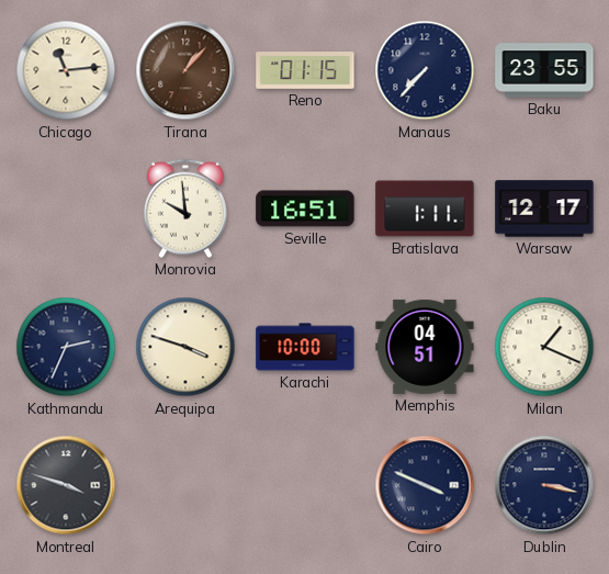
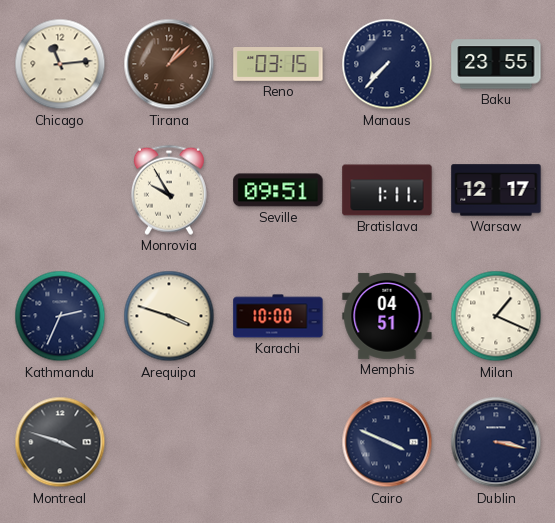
Tirana: 1:07 -> 1:08 (169, 64)
Reno: 01:15 -> 03:15 (278, 64)
Monrovia: 9:59 -> 9:55 (169, 190)
Seville: 16:51 -> 09:51 (278, 190)
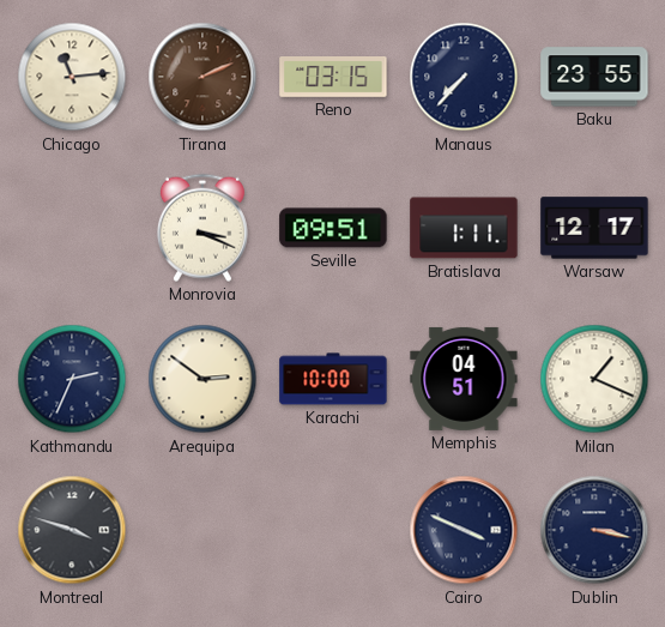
Tirana: 1:08 -> 2:11 (202, 77)
Monrovia: 9:55 -> 3:19 (202, 228)
Arequipa: 3:48 -> 2:51 (202, 379)
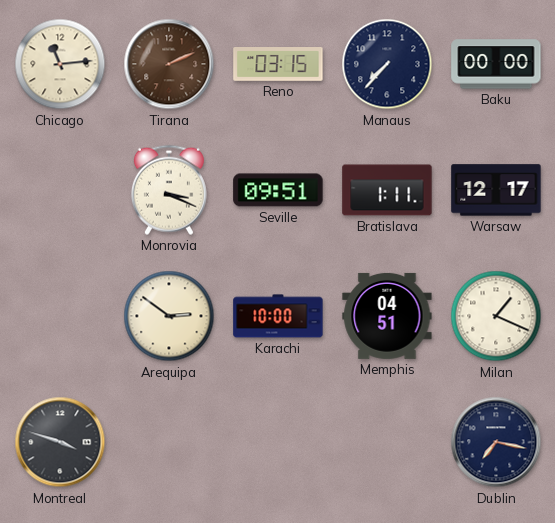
Baku: 23:55 -> 00:00 (496, 64)
Kathmandu: 2:34 -> none (72, 379)
Cairo: 3:49 -> none (464, 530)
Dublin: 3:17 -> 7:17 (496, 442)
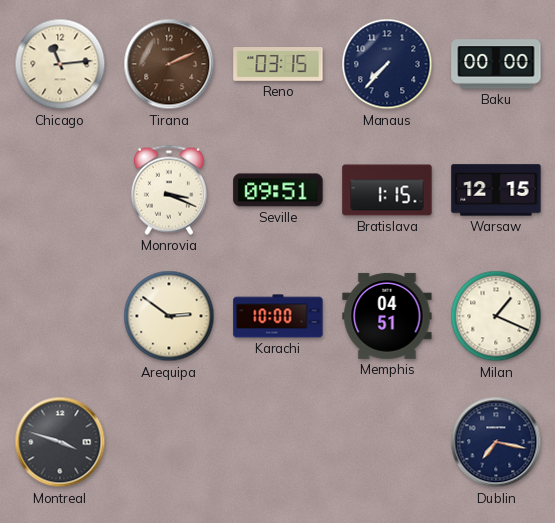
Bratislava: 1:11 -> 1:15 (387, 190)
Warsaw: 12:17 -> 12:15 (496, 190)
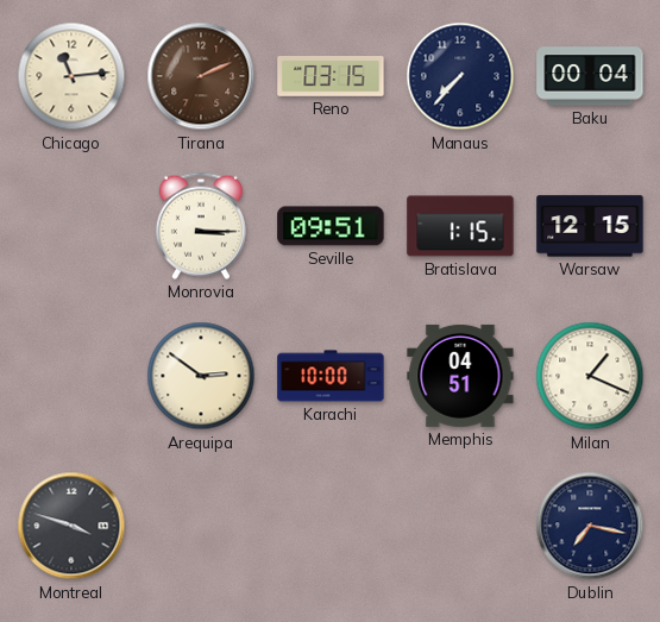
Baku: 00:00 -> 00:04 (590, 76)
Monrovia: 3:19 -> 3:15 (201, 226)
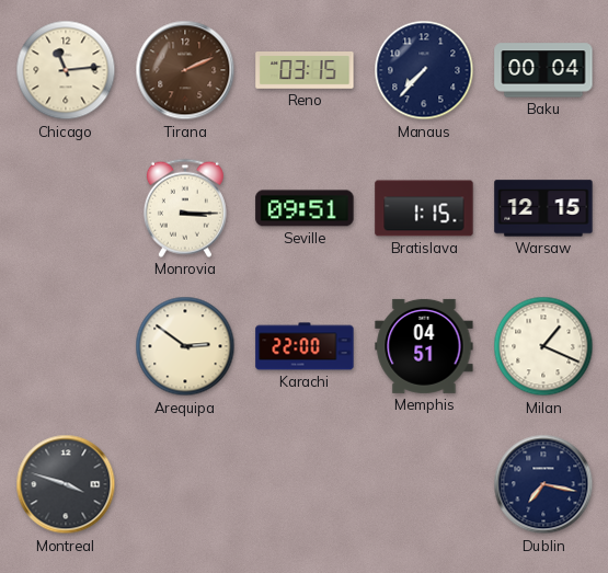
Karachi: 10:00 -> 22:00 (305, 346)
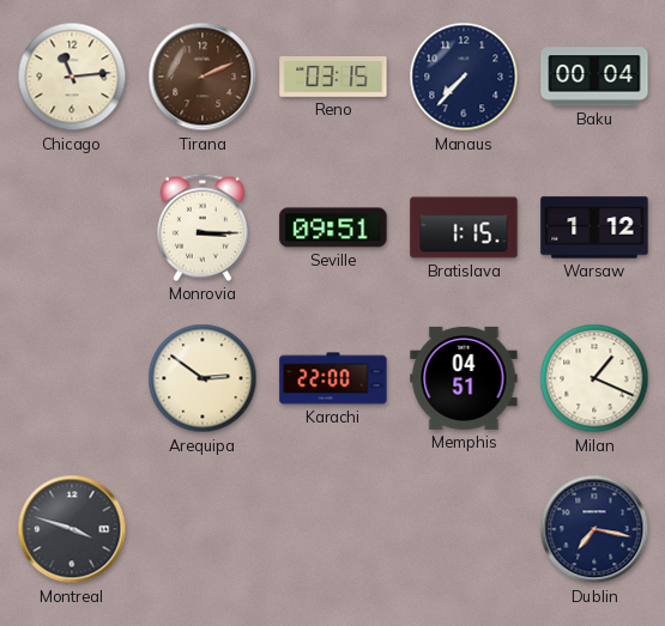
Warsaw: 12:15 -> 1:12 (594, 227)
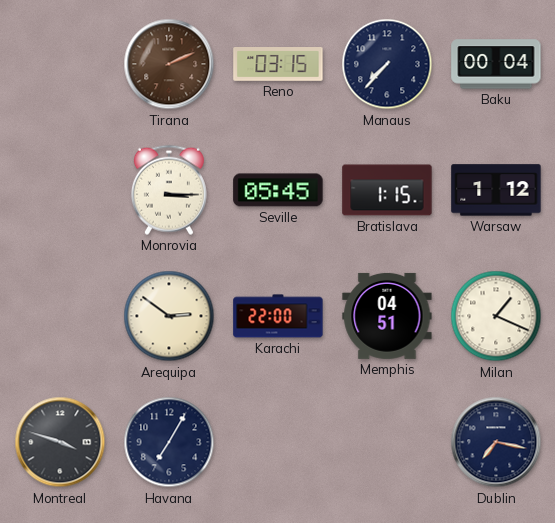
Chicago: 11:14 -> none (72, 77)
Seville: 09:51 -> 05:45 (278, 190)
Havana: none -> 7:05 (169, 442)
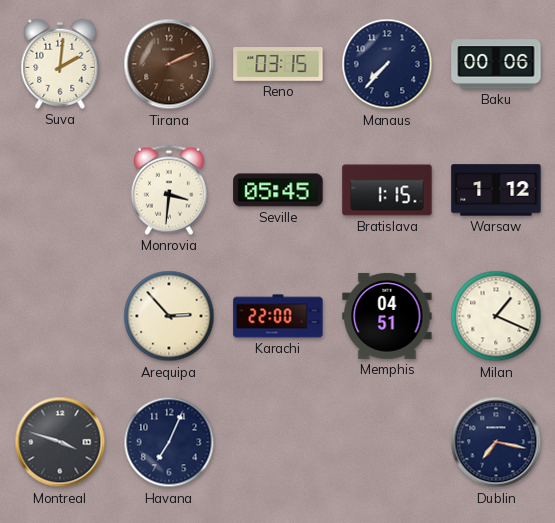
Suva: none -> 2:01 (60, 64)
Baku: 00:04 -> 00:06 (496, 64)
Monrovia: 3:15 -> 3:31 (169, 190)
Arequipa: 2:51 -> 2:53 (169, 316)
Havana: 7:05 -> 7:04 (169, 442)
